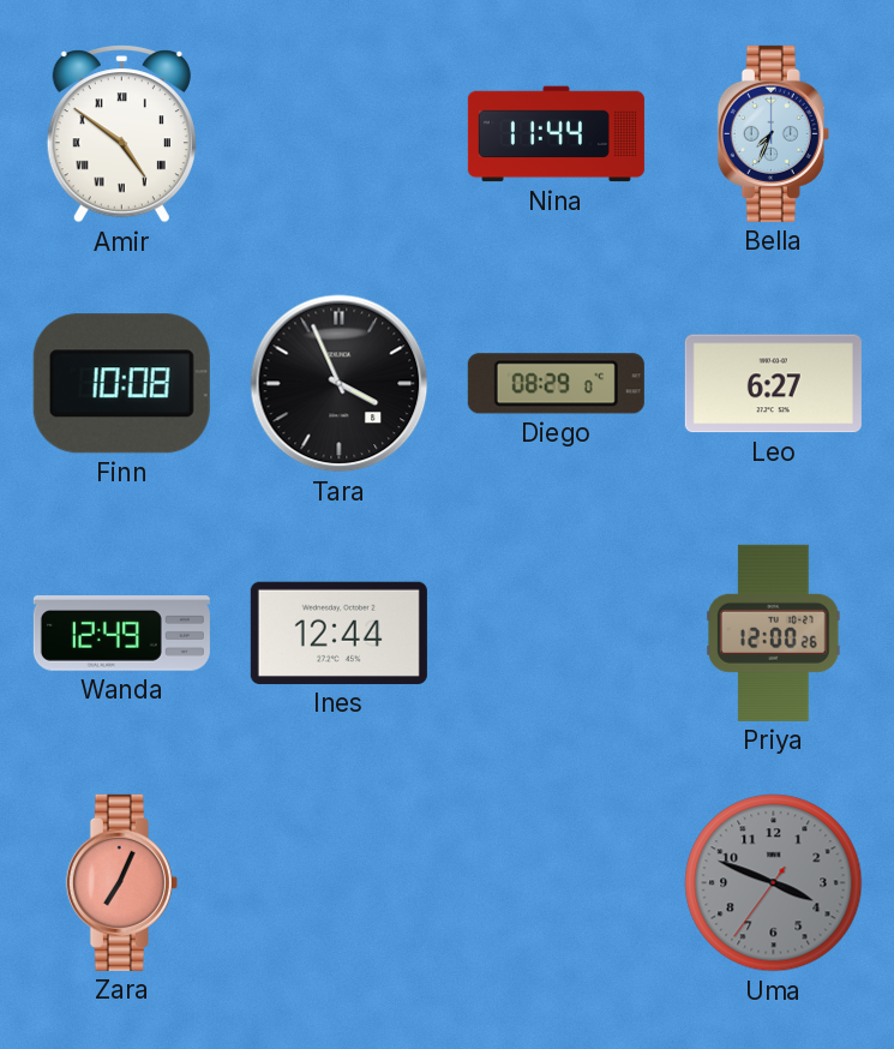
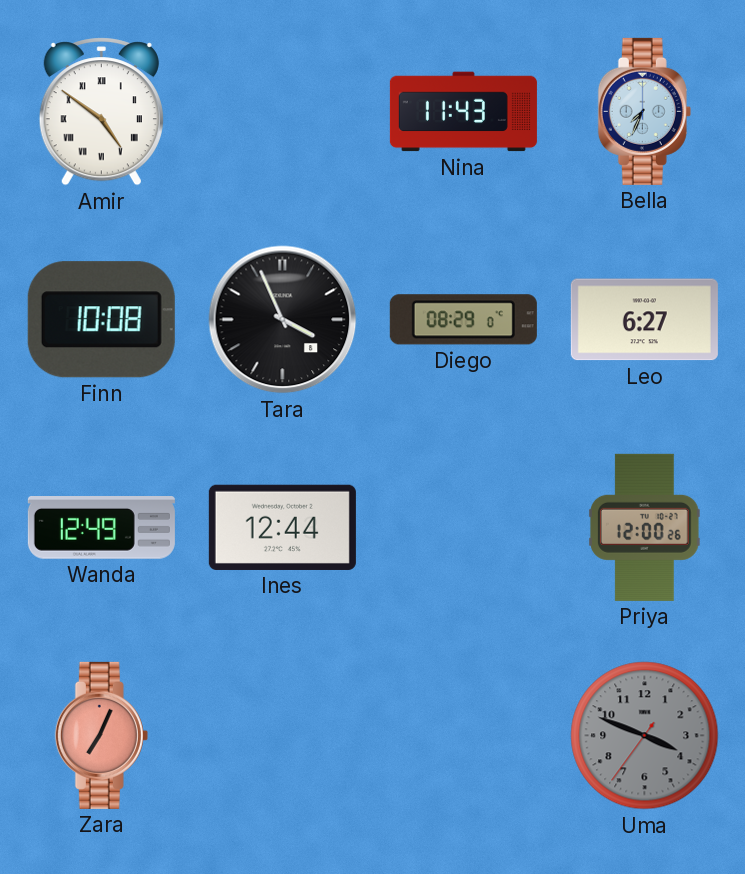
Nina: 11:44 -> 11:43 (463, 112)
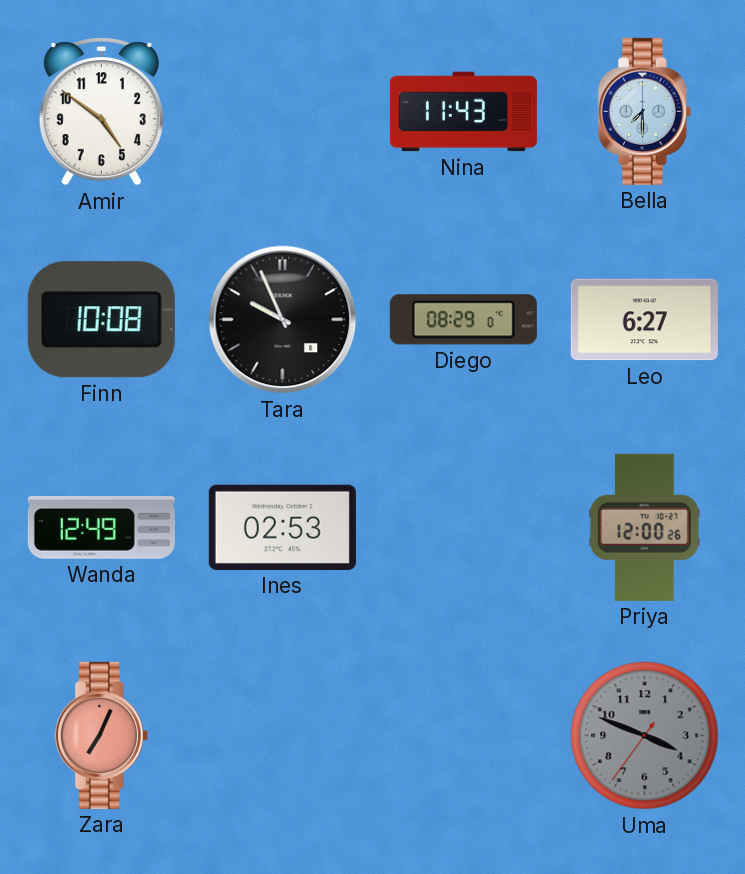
Amir numerals: Roman -> Arabic (101, 112)
Bella: 7:34 -> 7:30 (644, 111)
Tara: 3:56 -> 9:56 (283, 320)
Ines: 12:44 -> 02:53 (282, 527)
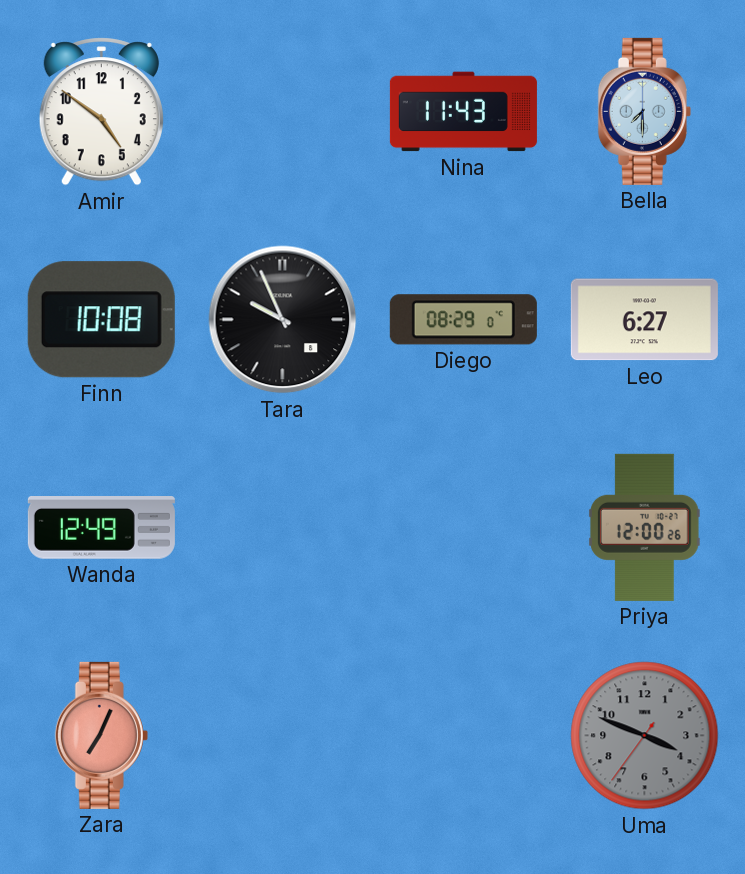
Ines: 02:53 -> none (282, 527)
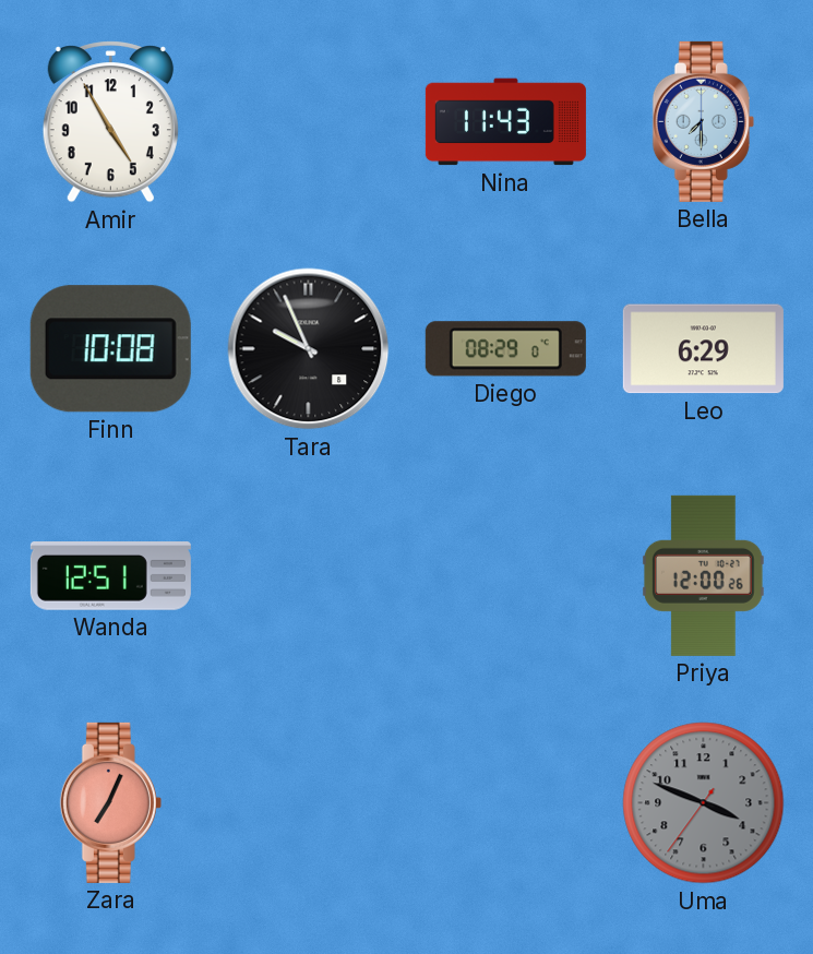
Amir: 4:51 -> 4:55 (110, 122)
Leo: 6:27 -> 6:29 (703, 349)
Wanda: 12:49 -> 12:51 (110, 576)
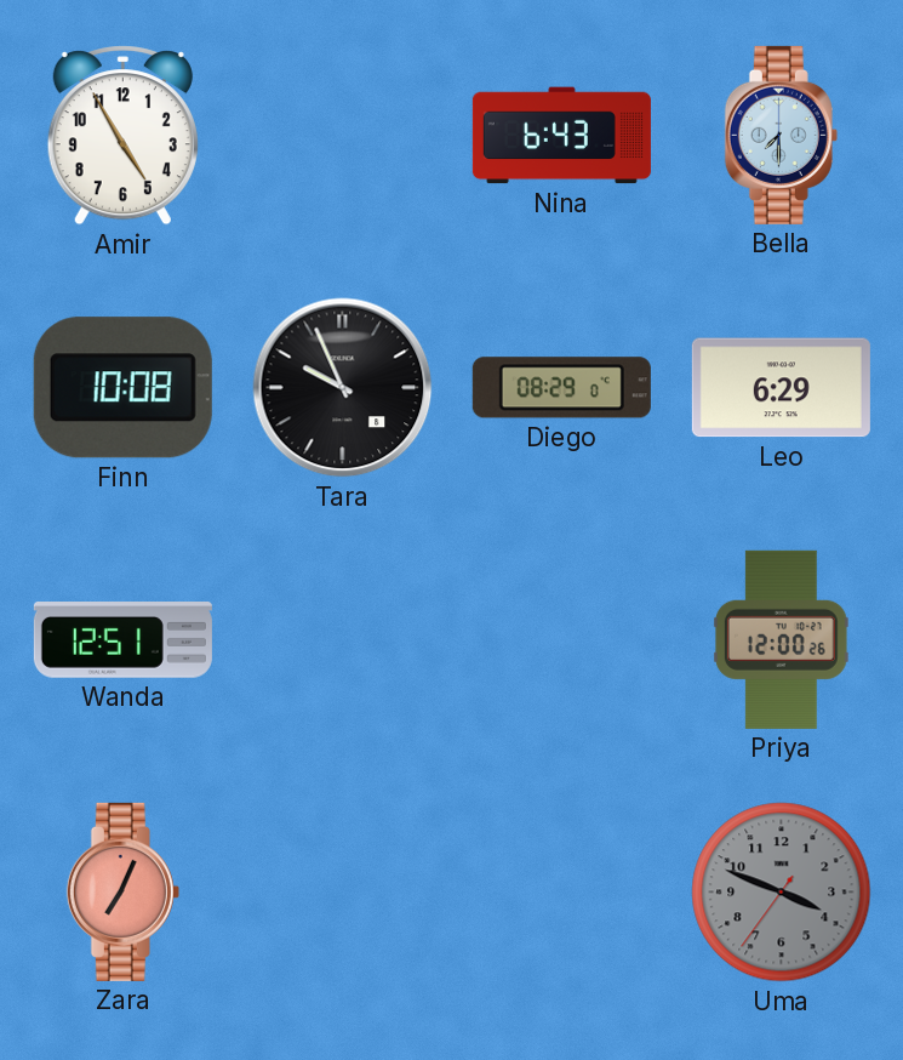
Nina: 11:43 -> 6:43 (561, 136)
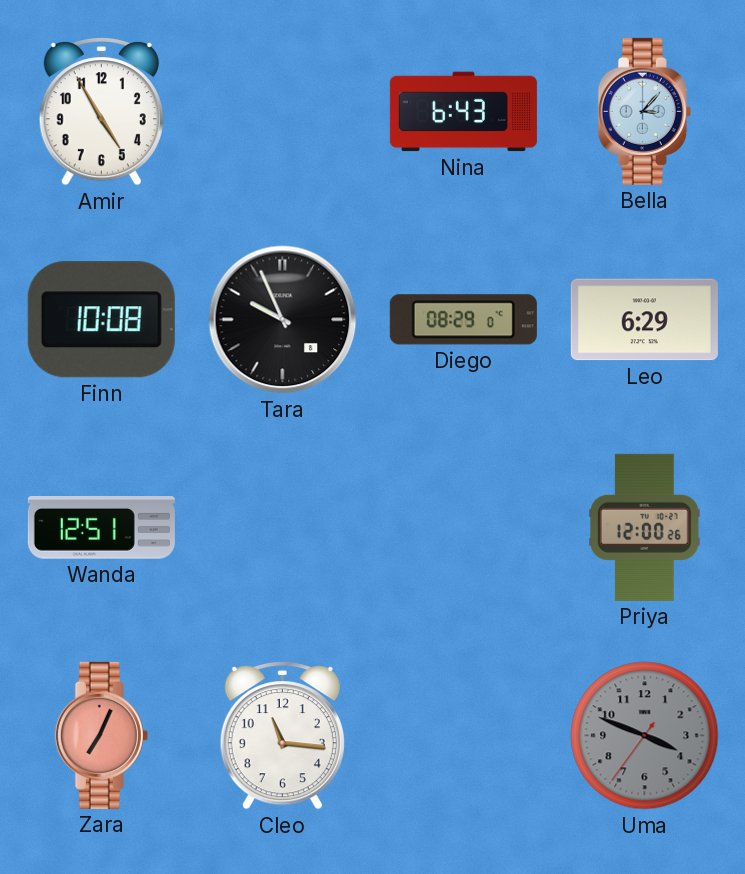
Bella: 7:30 -> 3:07 (644, 111)
Cleo: none -> 11:16 (282, 736)
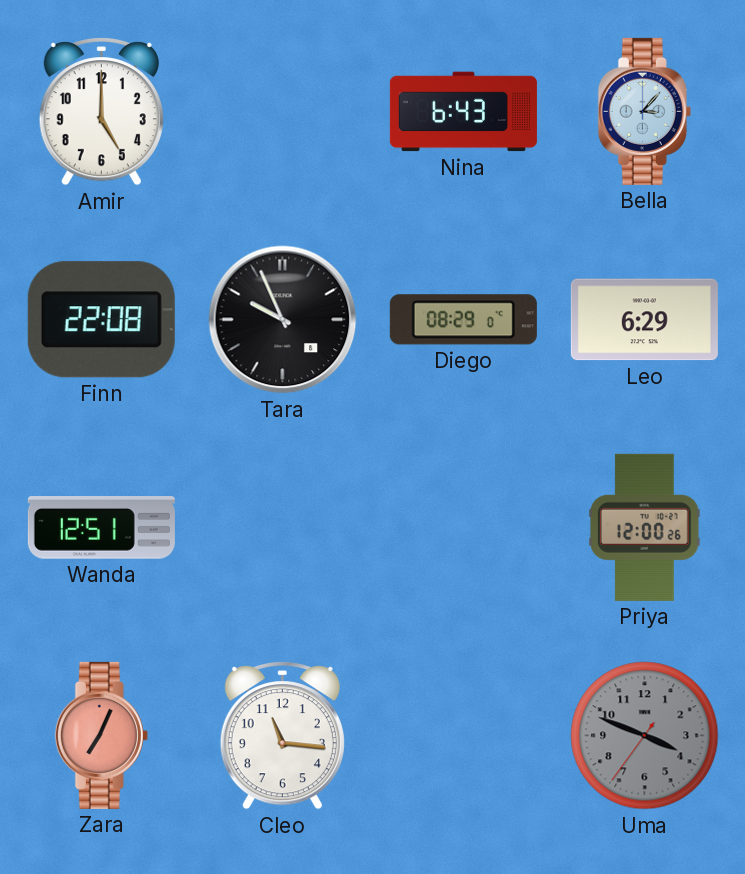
Amir: 4:55 -> 5:00 (101, 112)
Finn: 10:08 -> 22:08 (101, 320)
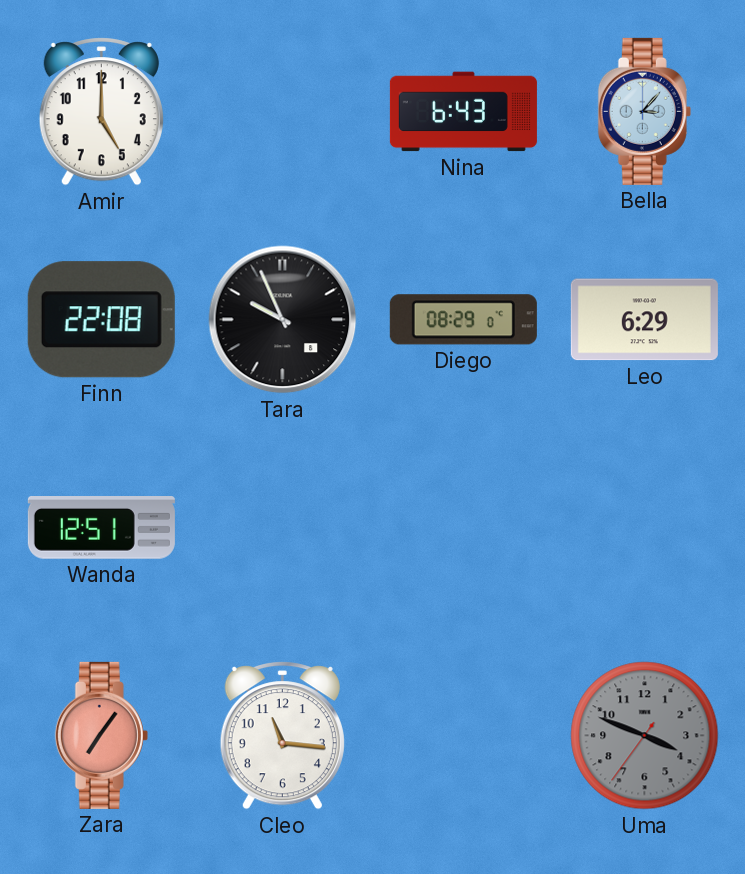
Priya: 12:00 -> none (644, 527)
Zara: 7:04 -> 7:06 (101, 735)
